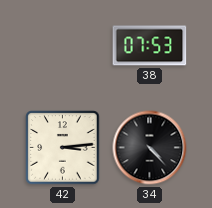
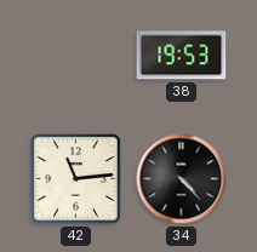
38: 07:53 -> 19:53 (182, 56)
42: 3:14 -> 11:14 (76, 179)
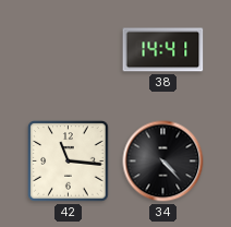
38: 19:53 -> 14:41 (163, 50)
42: 11:14 -> 11:16 (69, 162)
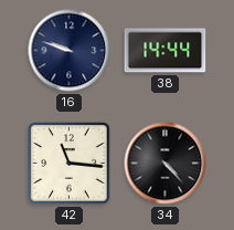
16: none -> 9:48 (70, 51)
38: 14:41 -> 14:44 (166, 51)
